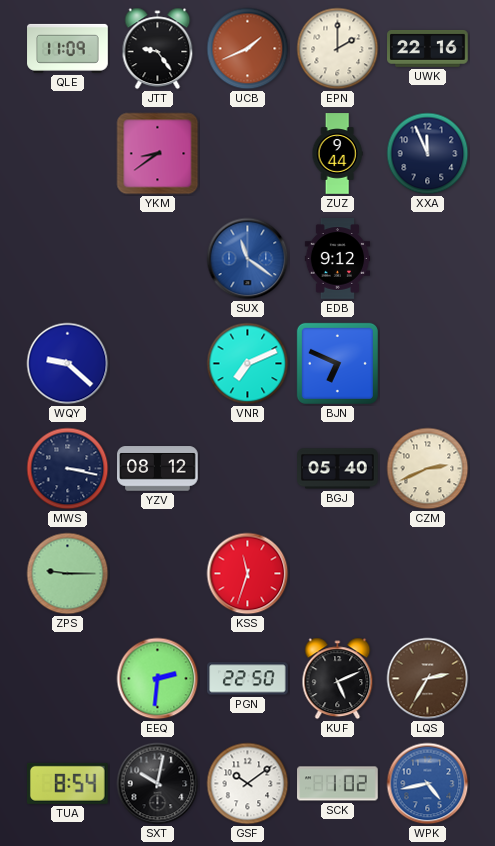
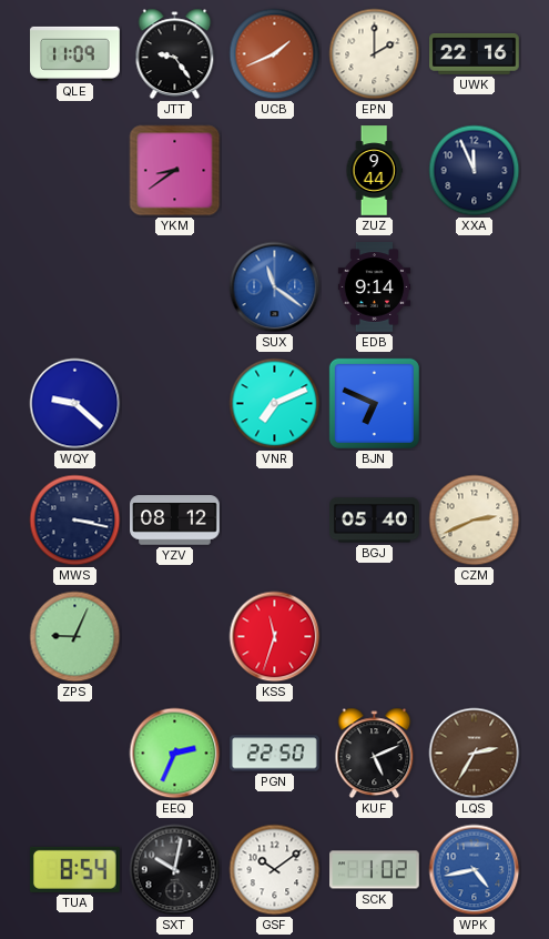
EDB: 9:12 -> 9:14 (375, 287)
ZPS: 9:15 -> 9:04 (75, 637)
EEQ: 2:31 -> 2:34 (175, 754)
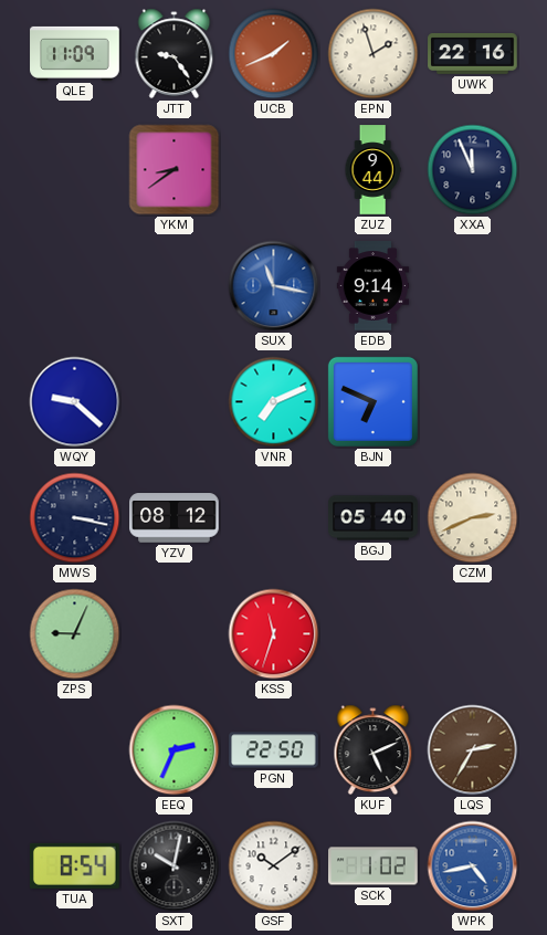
EPN: 2:00 -> 1:57 (374, 54)
SUX: 11:21 -> 11:17 (274, 286)
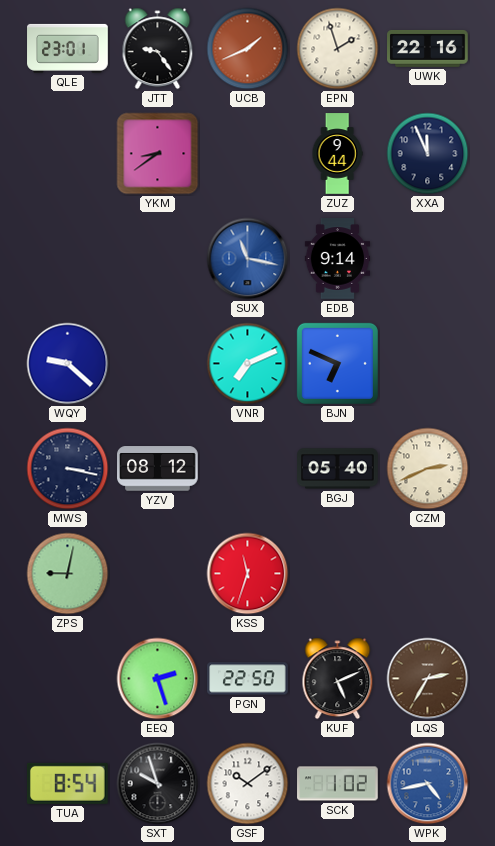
QLE: 11:09 -> 23:01 (68, 48)
ZPS: 9:04 -> 9:02 (68, 574)
EEQ: 2:34 -> 2:27 (158, 679)
SXT: 10:02 -> 9:57 (158, 784)
